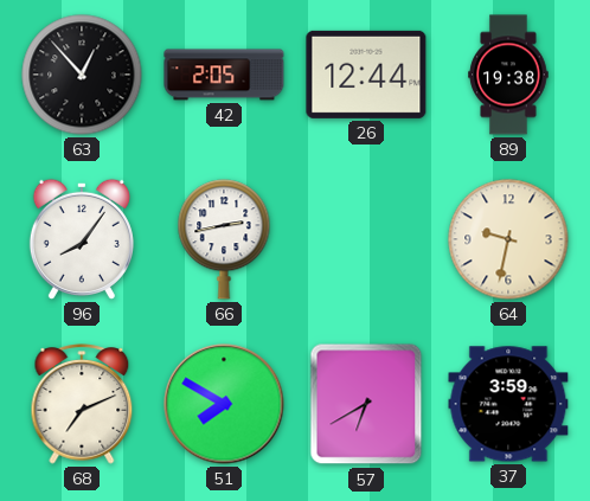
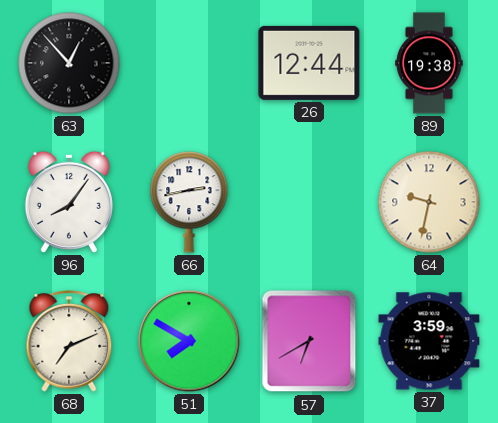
42: 2:05 -> none (224, 75)
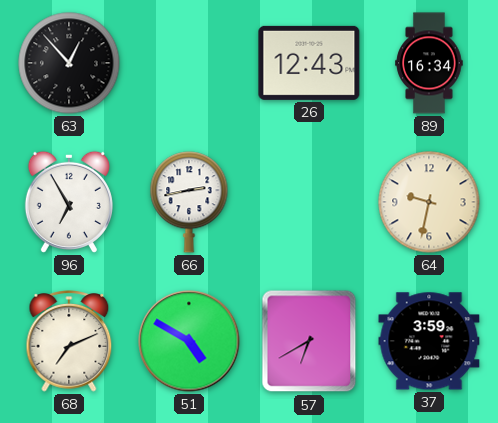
26: 12:44 -> 12:43 (309, 63)
89: 19:38 -> 16:34 (429, 63)
96: 8:06 -> 6:55 (69, 202)
51: 7:50 -> 4:50 (189, 341)
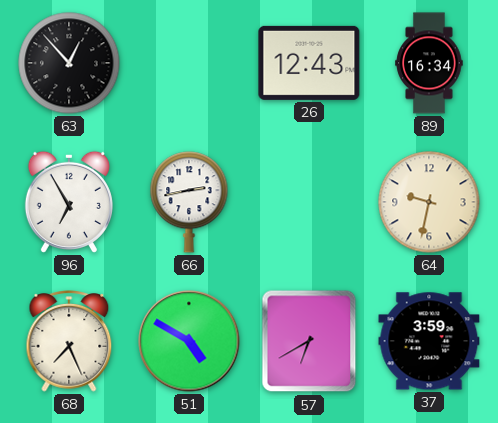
68: 7:11 -> 7:26 (69, 341)
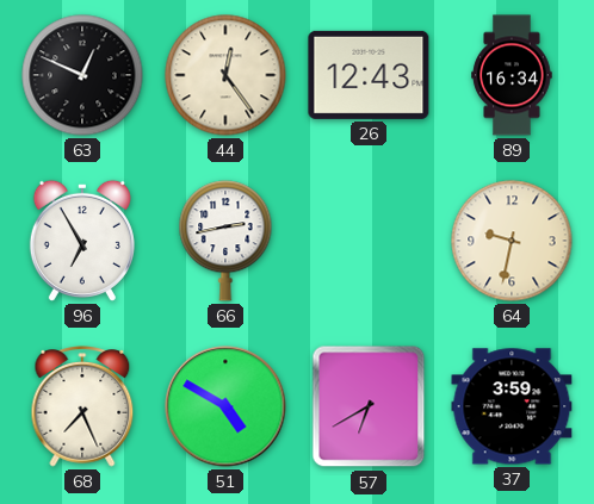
63: 12:53 -> 12:49 (82, 75)
44: none -> 12:24 (225, 75)
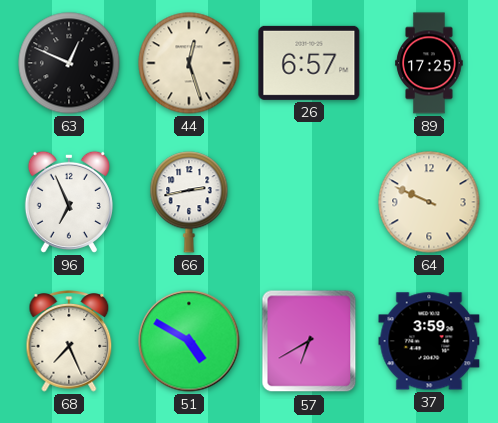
44: 12:24 -> 12:27 (189, 63)
26: 12:43 -> 6:57 (309, 63)
89: 16:34 -> 17:25 (429, 63)
96: 6:55 -> 6:56 (69, 202)
64: 9:32 -> 9:49 (429, 202)
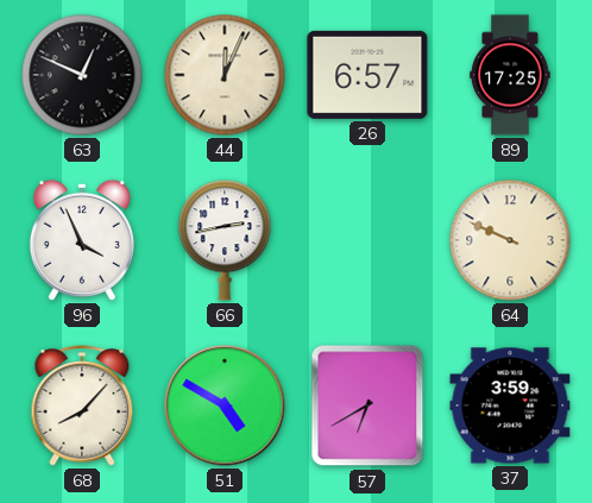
44: 12:27 -> 12:04 (225, 75)
96: 6:56 -> 3:56 (82, 240)
68: 7:26 -> 8:07 (82, 405)
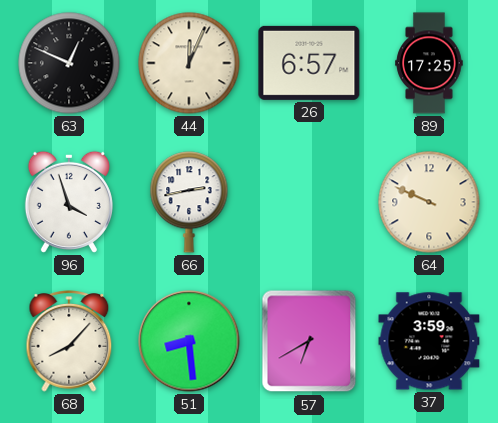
96: 3:56 -> 3:57 (69, 202)
51: 4:50 -> 8:29 (189, 341)
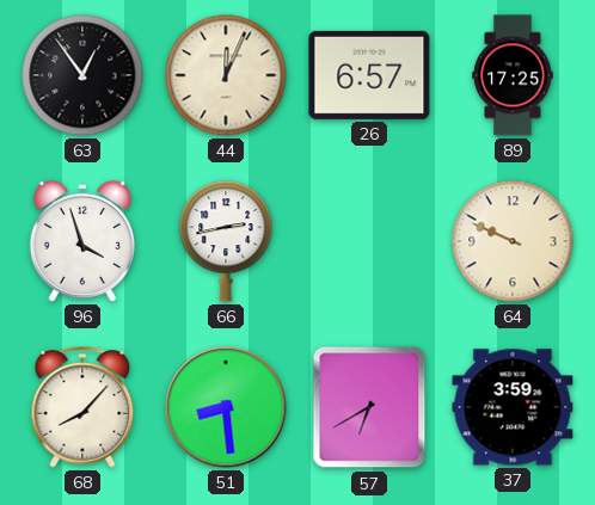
63: 12:49 -> 12:54 (82, 75)
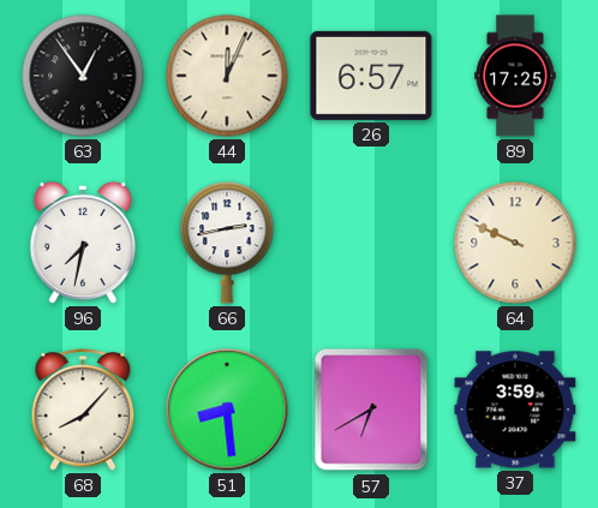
96: 3:57 -> 7:32 (83, 243)
